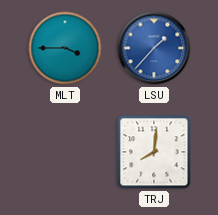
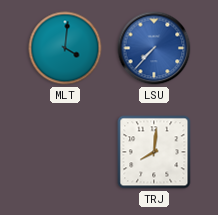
MLT: 3:45 -> 4:01 (65, 48)
LSU: 1:37 -> 7:37 (154, 48)
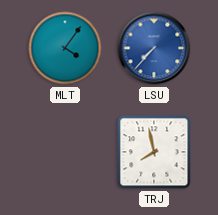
MLT: 4:01 -> 4:06 (65, 48)
TRJ: 8:01 -> 7:58 (154, 152)
